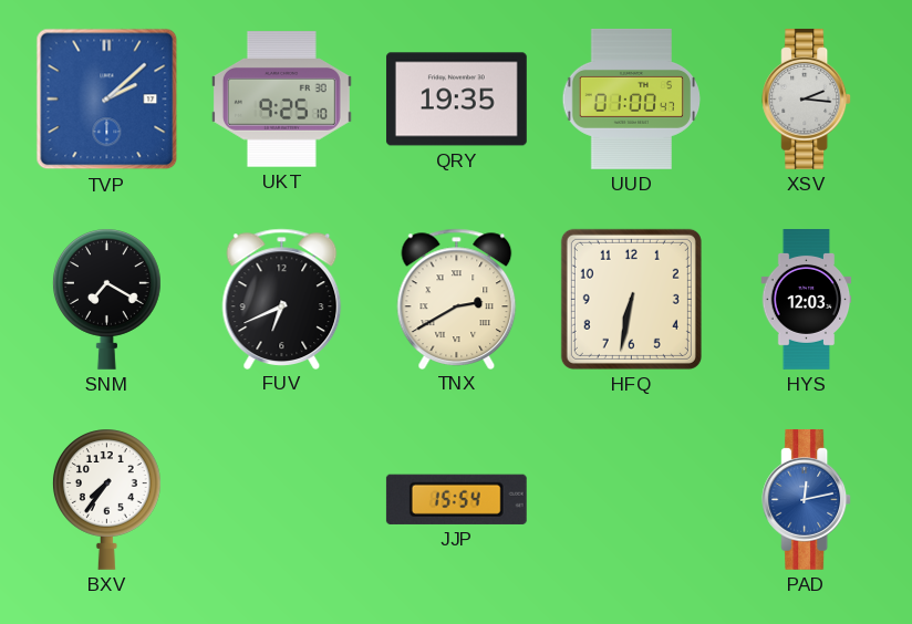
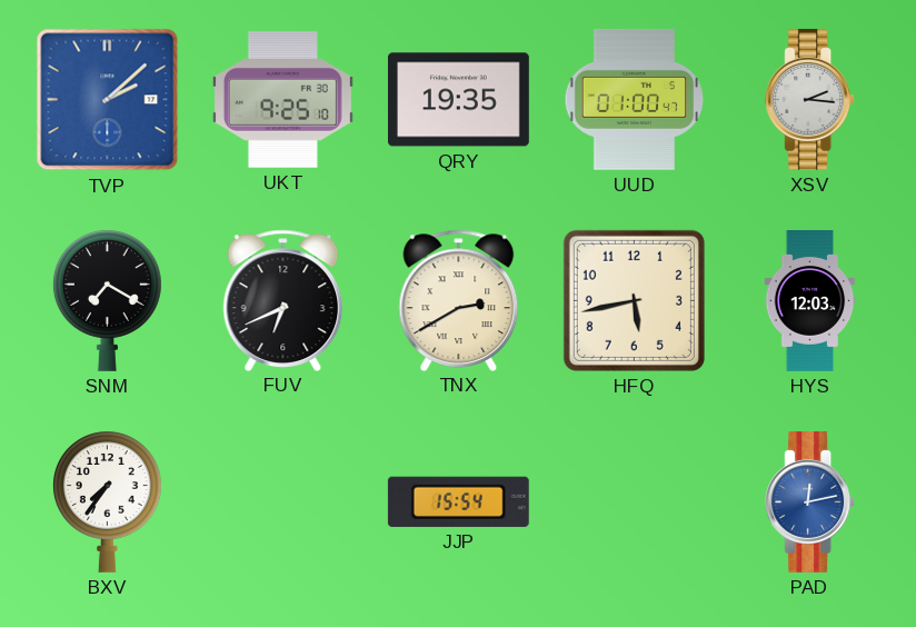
HFQ: 6:32 -> 5:43 (634, 300)
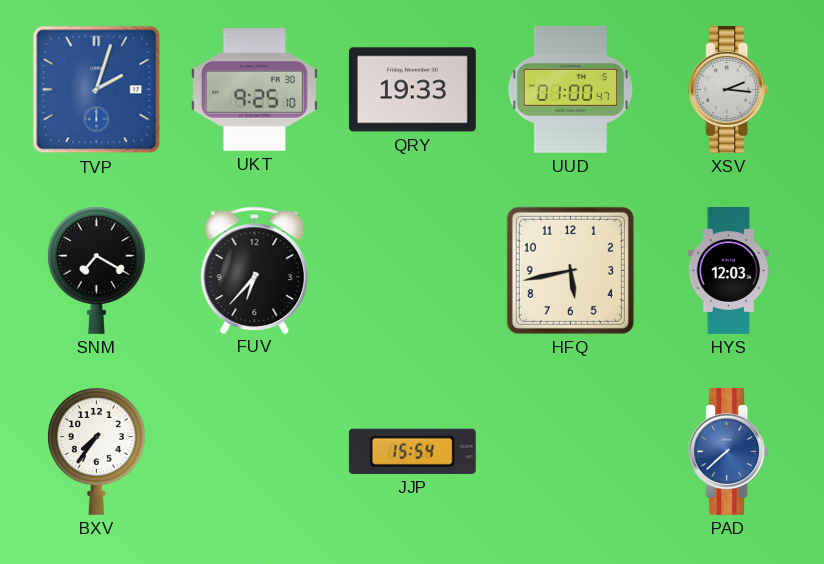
TVP: 2:08 -> 2:03 (97, 90)
QRY: 19:35 -> 19:33 (412, 90)
FUV: 6:41 -> 6:37 (255, 270)
TNX: 2:40 -> none (459, 300)
PAD: 12:13 -> 7:38 (729, 451)
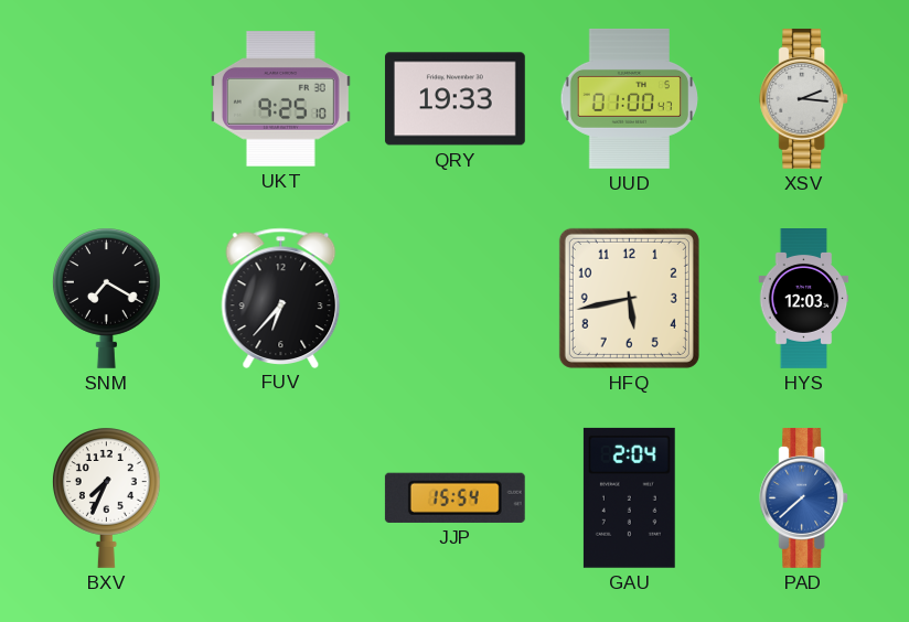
TVP: 2:03 -> none (97, 90)
BXV: 7:36 -> 7:34 (106, 497)
GAU: none -> 2:04 (629, 497)
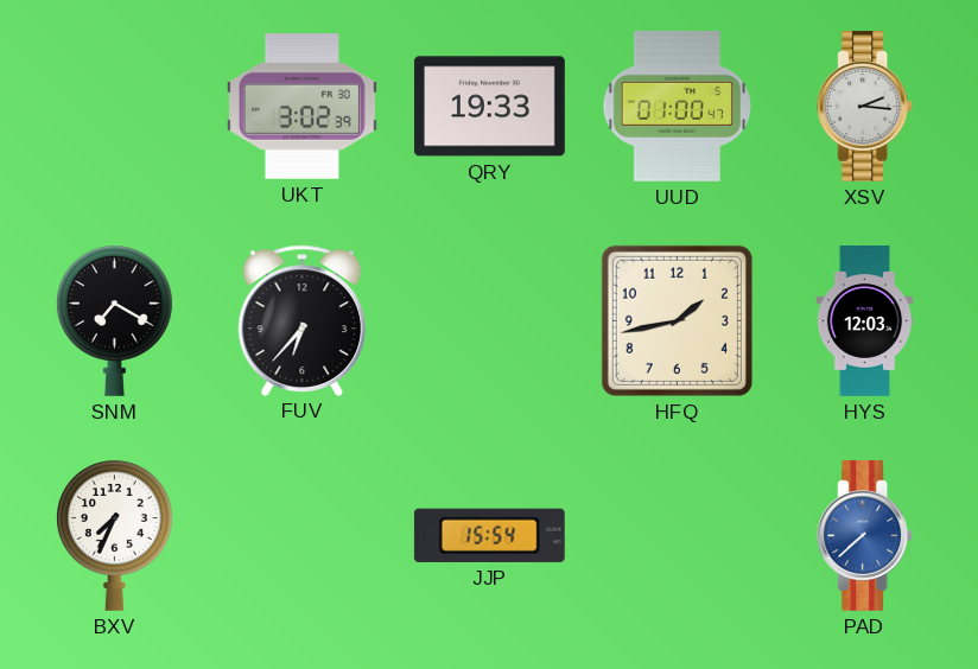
UKT: 9:25 -> 3:02 (301, 107)
HFQ: 5:43 -> 1:43 (677, 320)
GAU: 2:04 -> none (629, 497)
